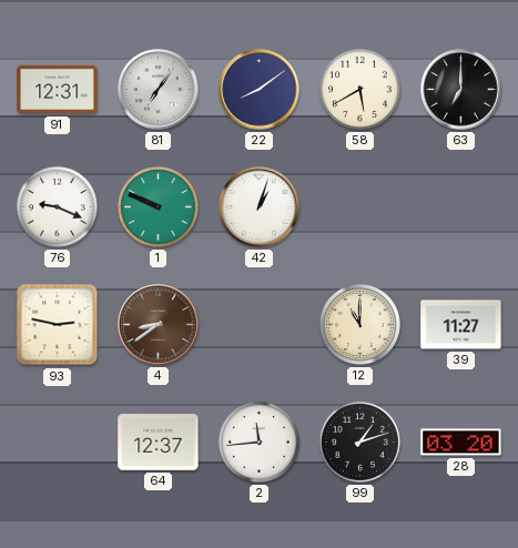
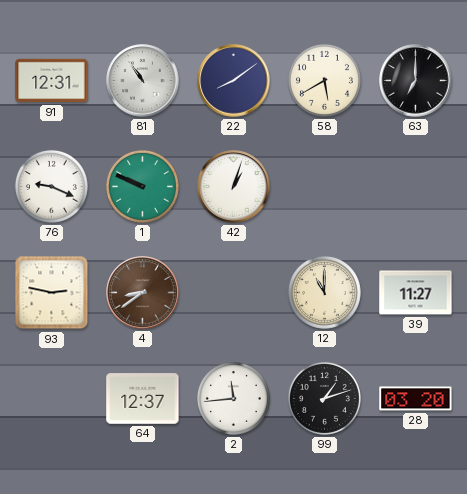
81: 7:06 -> 10:54 (143, 81)
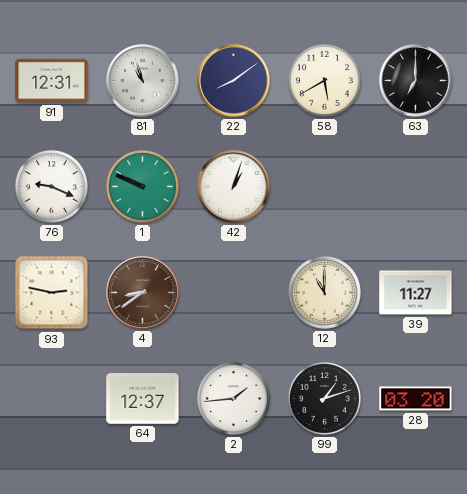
81: 10:54 -> 10:57 (143, 81)
2: 11:44 -> 1:44 (233, 398)
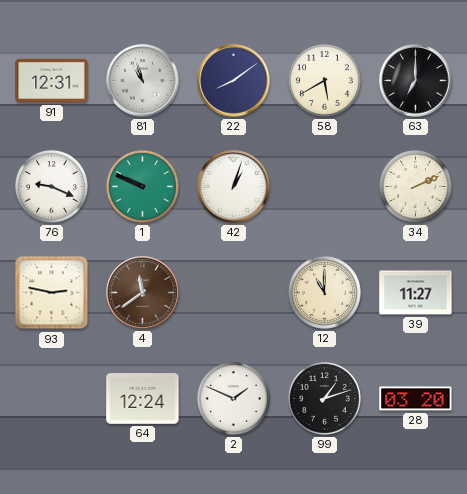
34: none -> 2:11 (415, 186)
4: 8:39 -> 11:39 (143, 293)
64: 12:37 -> 12:24 (143, 399)
2: 1:44 -> 1:49 (233, 398)
